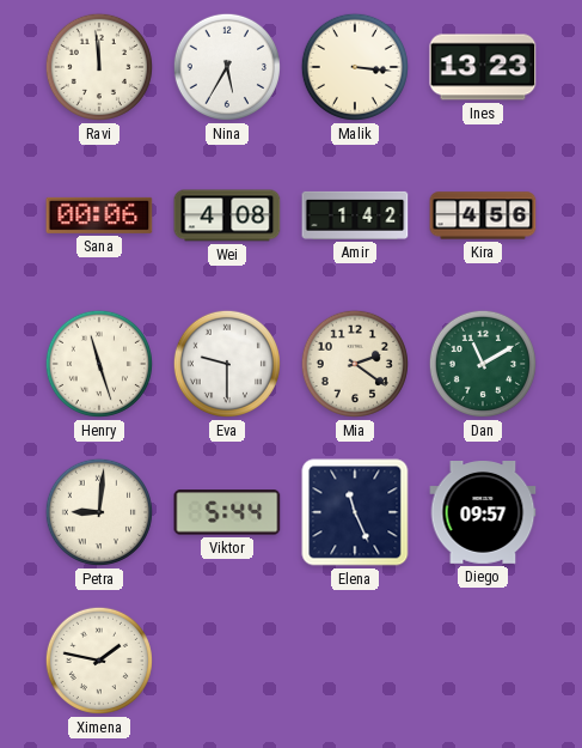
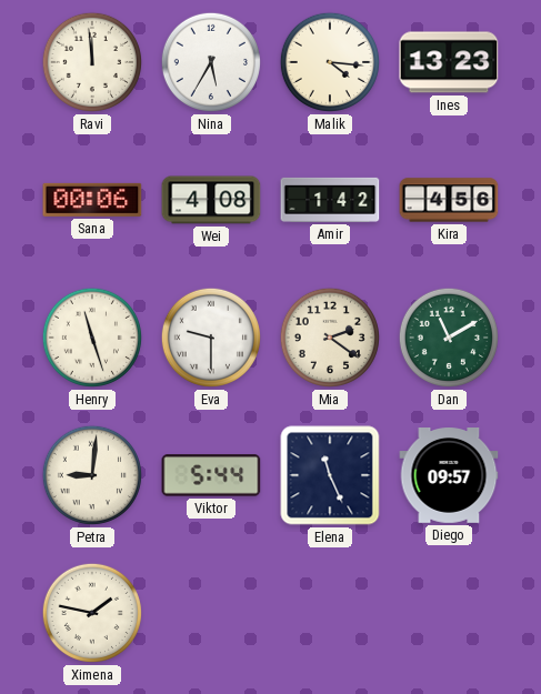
Malik: 3:16 -> 4:16 (330, 62)
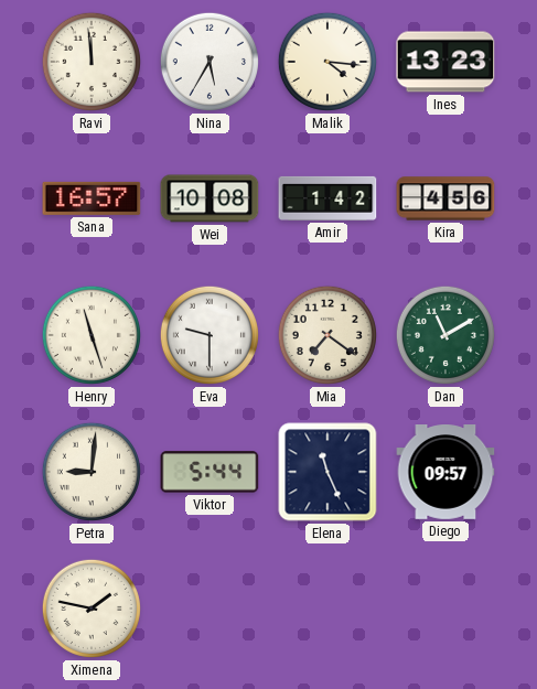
Sana: 00:06 -> 16:57 (92, 198)
Wei: 4:08 -> 10:08 (210, 198)
Mia: 2:21 -> 7:21 (327, 335)
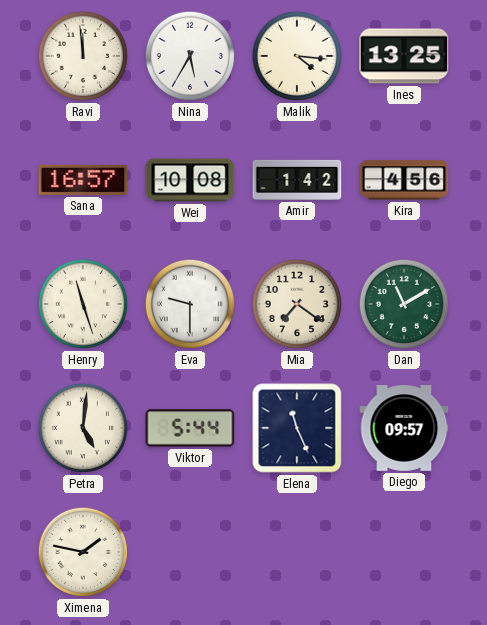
Ines: 13:23 -> 13:25 (404, 56)
Petra: 9:01 -> 5:01 (83, 428)
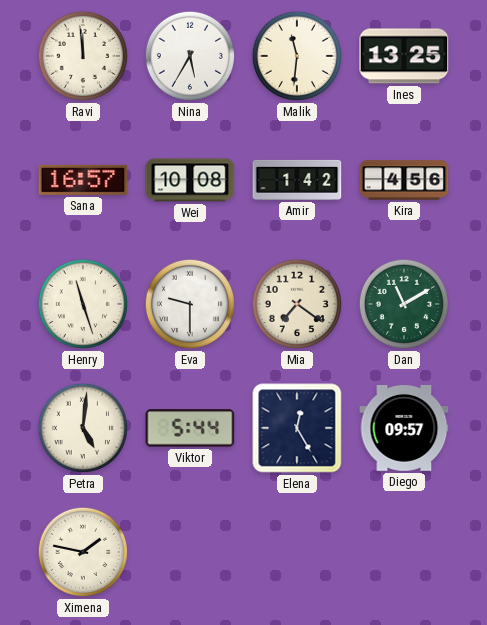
Malik: 4:16 -> 11:31 (297, 56)
Elena: 11:26 -> 12:25 (297, 428)
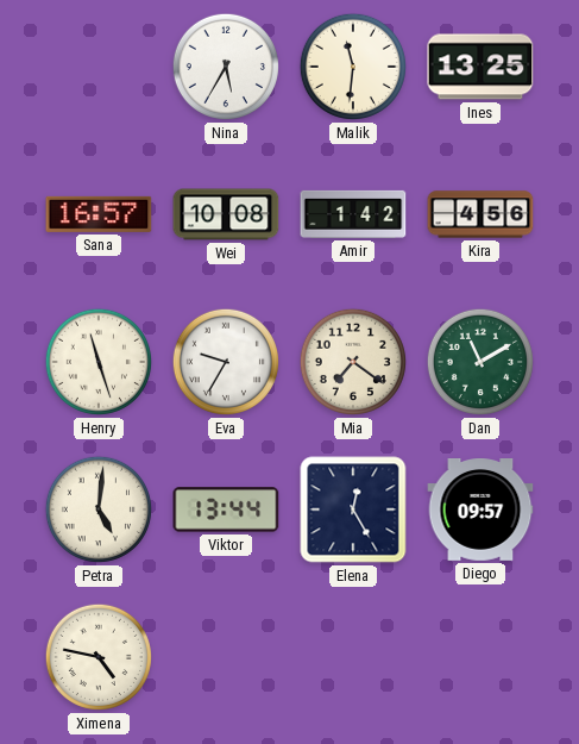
Ravi: 11:59 -> none (83, 56)
Eva: 9:30 -> 9:35 (226, 362)
Viktor: 5:44 -> 13:44 (226, 509)
Ximena: 1:47 -> 4:47 (99, 657)
